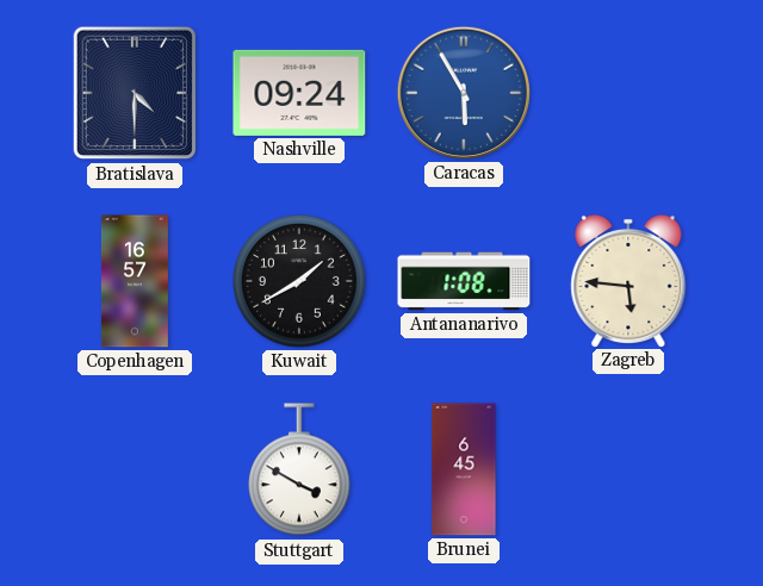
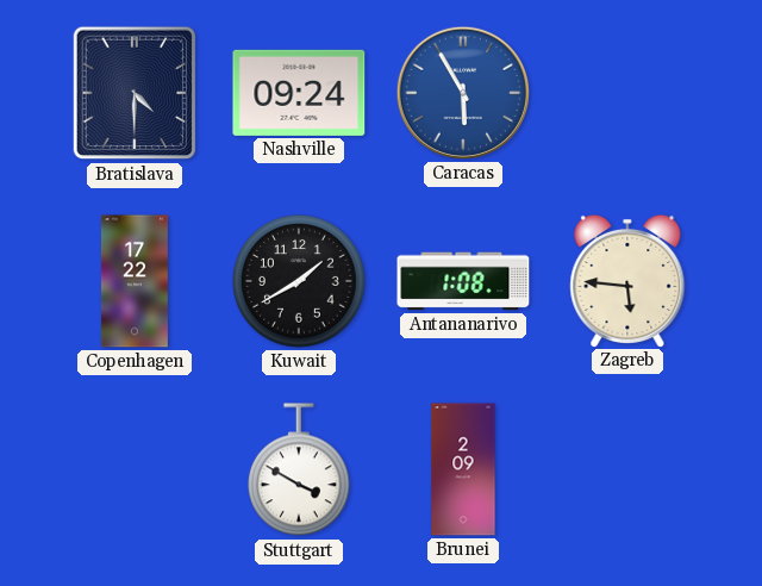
Copenhagen: 16:57 -> 17:22 (135, 281)
Brunei: 6:45 -> 2:09 (463, 469)
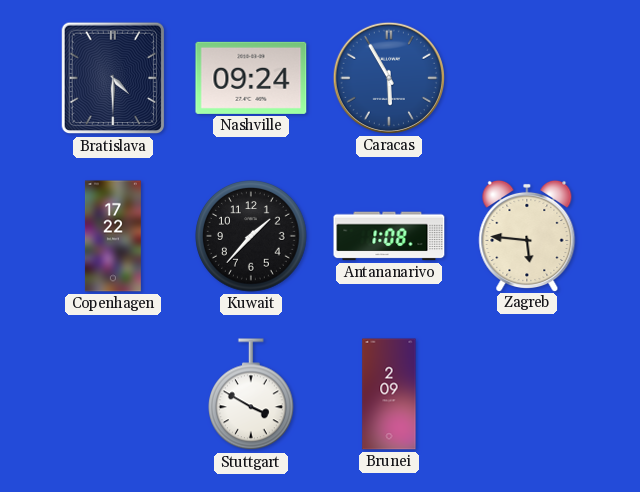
Kuwait: 1:40 -> 1:37 (251, 236)
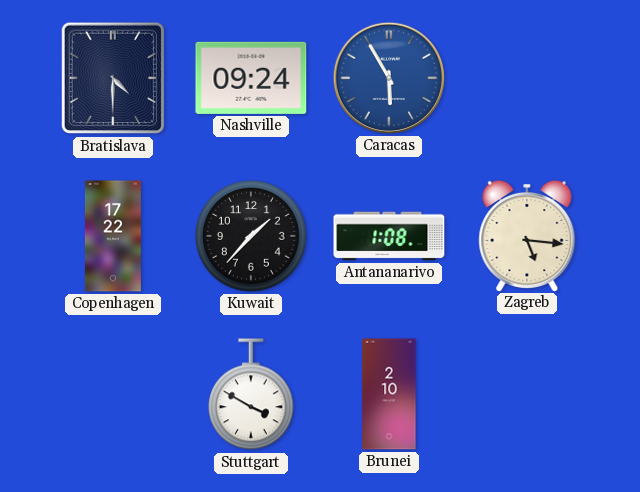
Zagreb: 5:46 -> 5:16 (527, 235)
Brunei: 2:09 -> 2:10 (389, 394)
